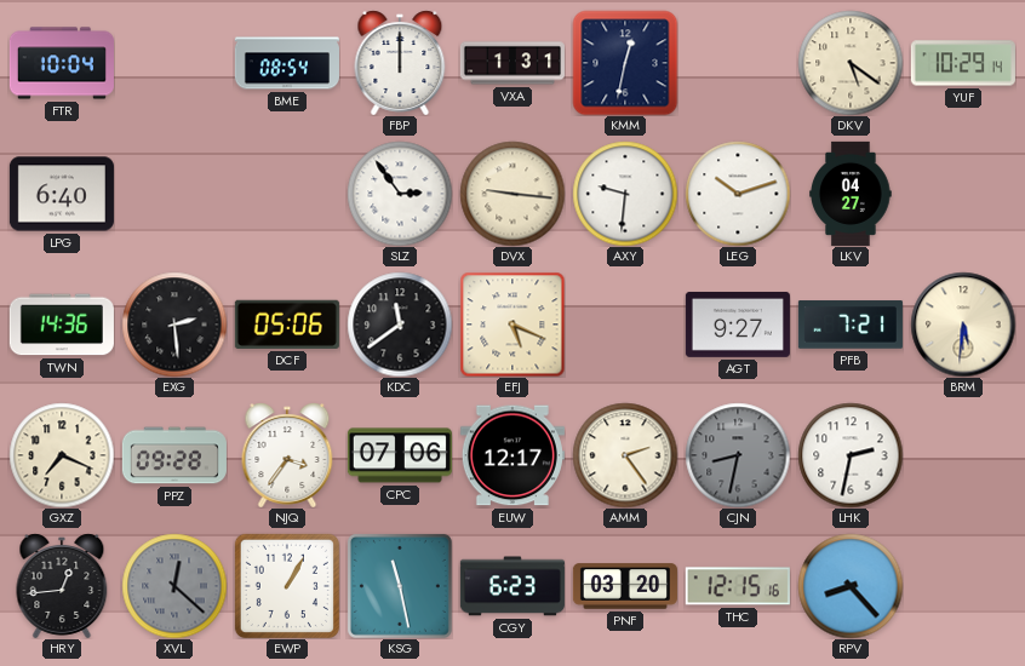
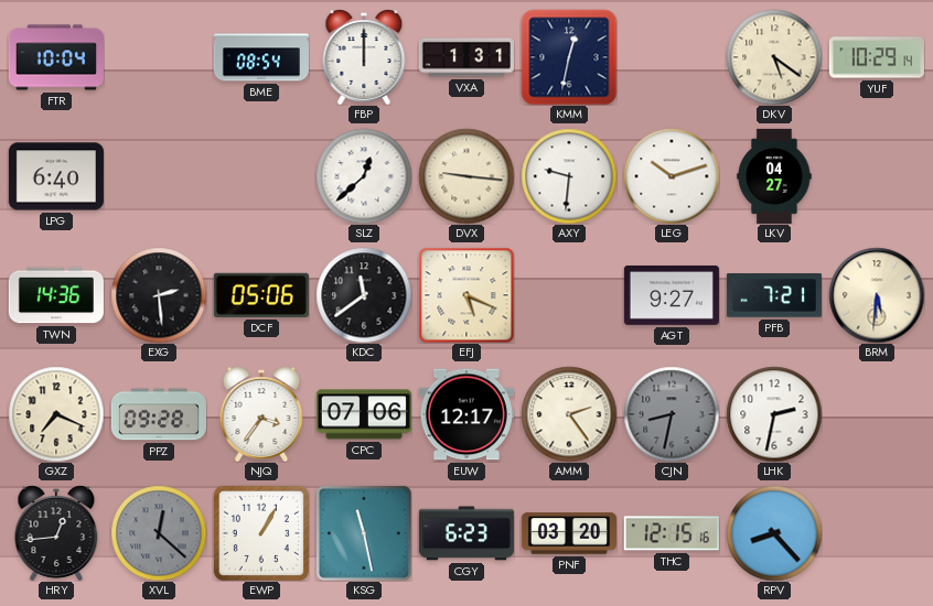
SLZ: 2:54 -> 12:38 (364, 176)
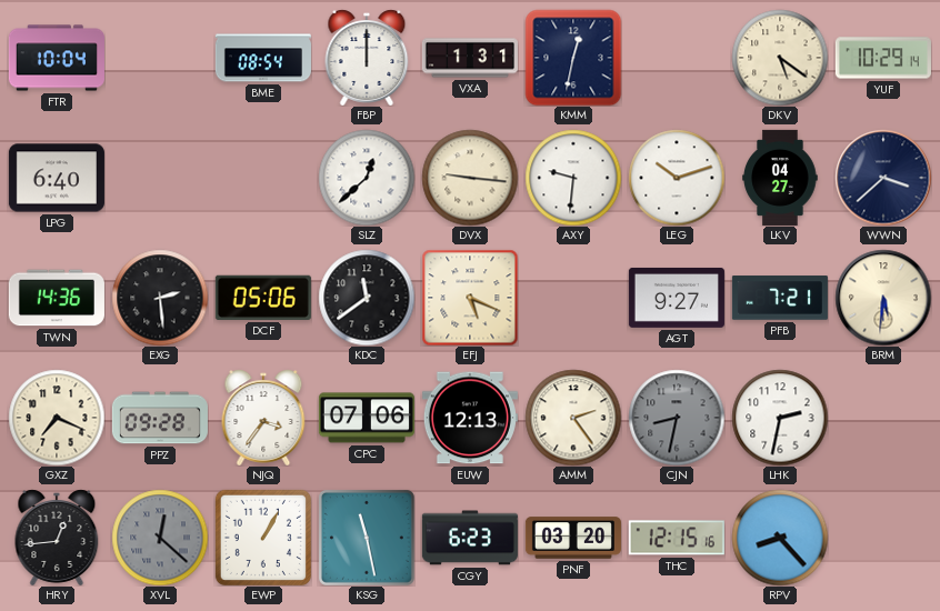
WWN: none -> 3:38 (883, 178)
EUW: 12:17 -> 12:13 (470, 418)
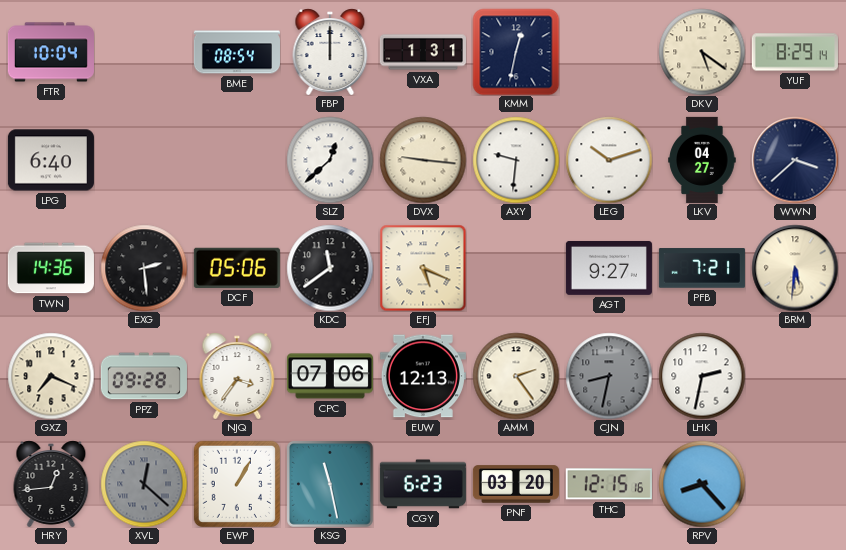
YUF: 10:29 -> 8:29 (795, 52)
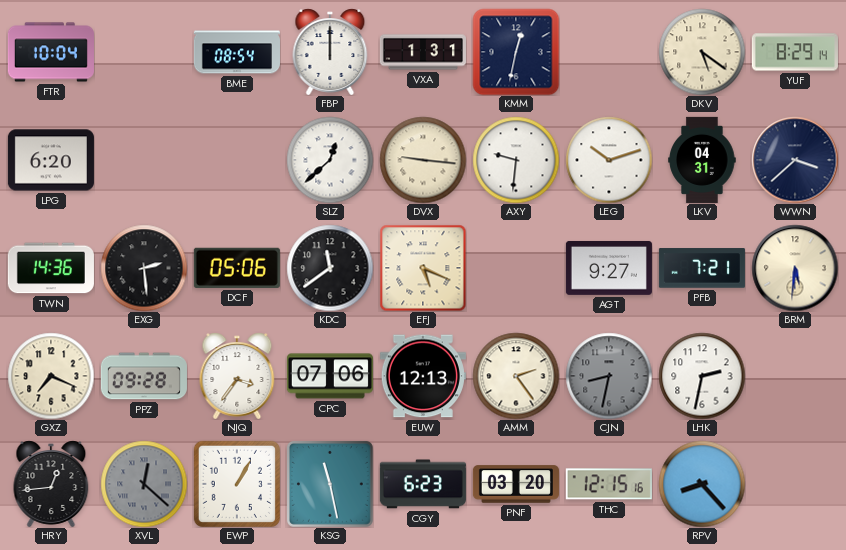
LPG: 6:40 -> 6:20 (51, 160)
LKV: 04:27 -> 04:31 (702, 160)
